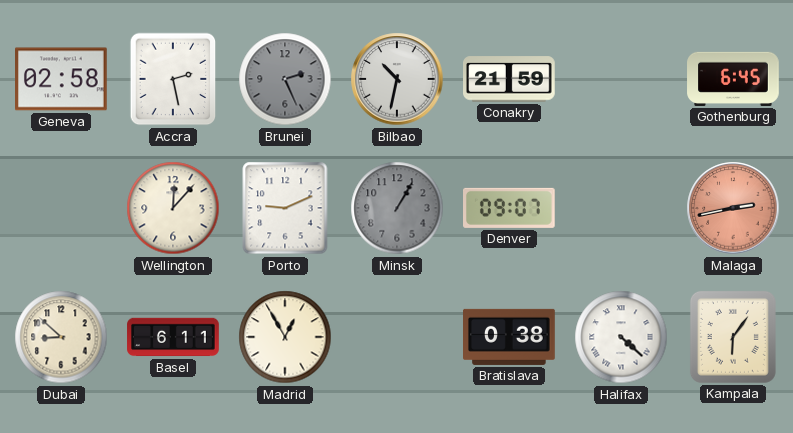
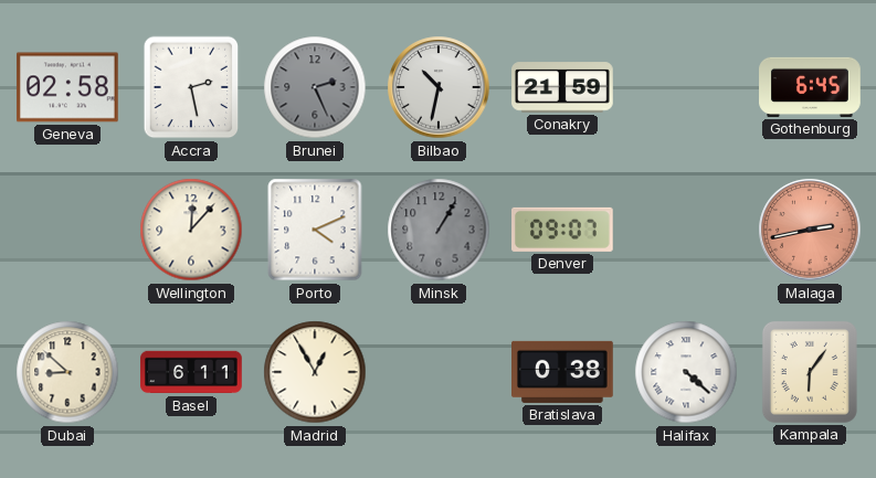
Porto: 9:11 -> 4:11 (315, 230)
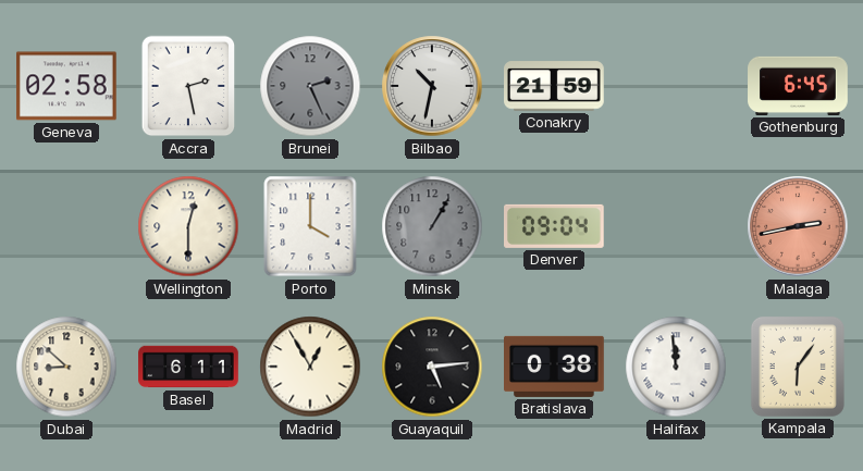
Wellington: 12:07 -> 12:30 (188, 226)
Porto: 4:11 -> 4:00 (310, 226)
Denver: 09:07 -> 09:04 (555, 226)
Guayaquil: none -> 5:14 (432, 367)
Halifax: 4:22 -> 11:59 (676, 367)
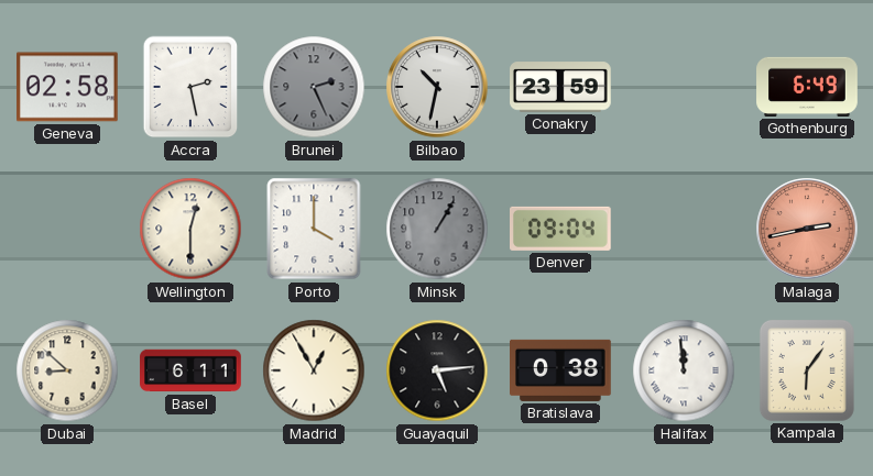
Conakry: 21:59 -> 23:59 (561, 87)
Gothenburg: 6:45 -> 6:49 (807, 87)
